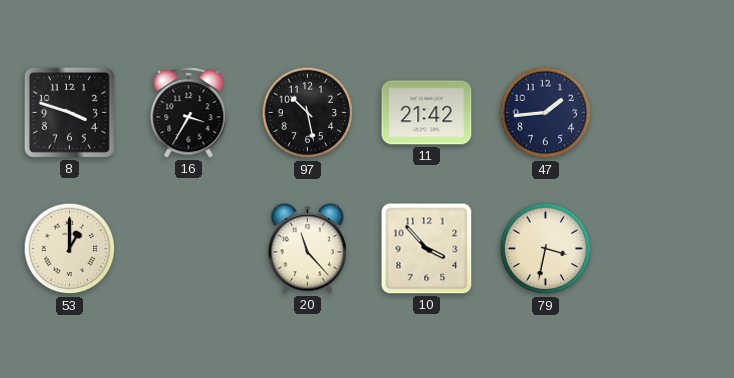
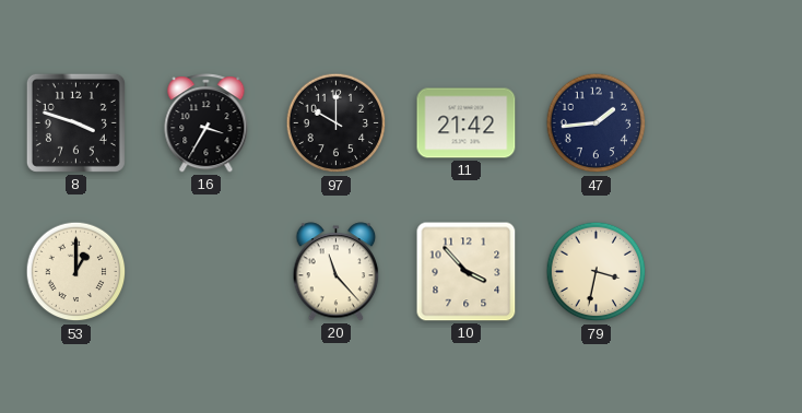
97: 10:28 -> 10:00 (337, 123)
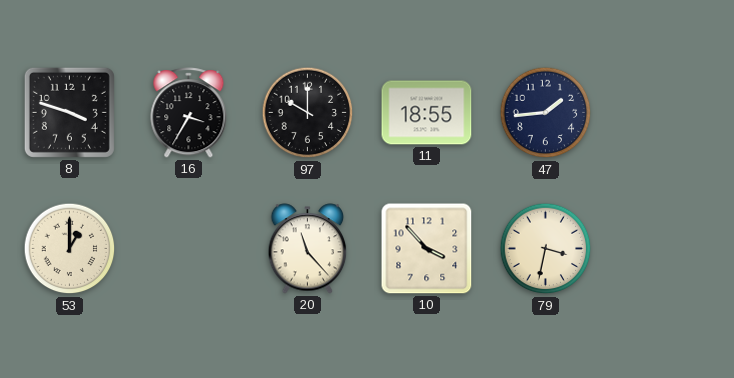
11: 21:42 -> 18:55 (427, 113)
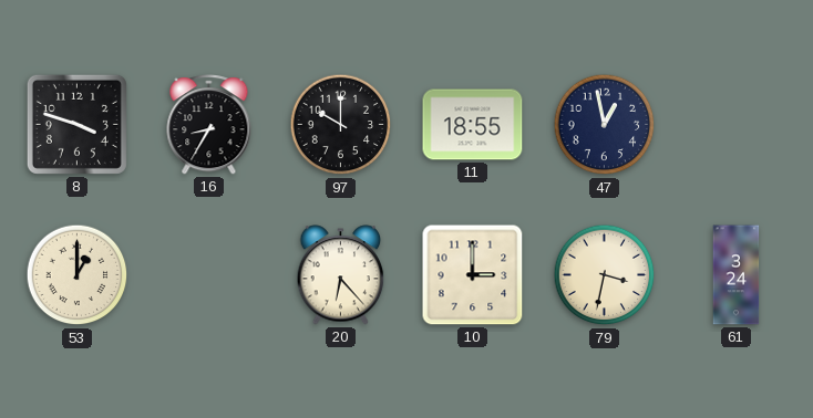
16: 3:35 -> 8:35 (209, 125)
47: 1:44 -> 12:58 (605, 125)
20: 11:23 -> 6:23 (341, 275)
10: 3:53 -> 3:00 (473, 275)
61: none -> 3:24 (737, 275)
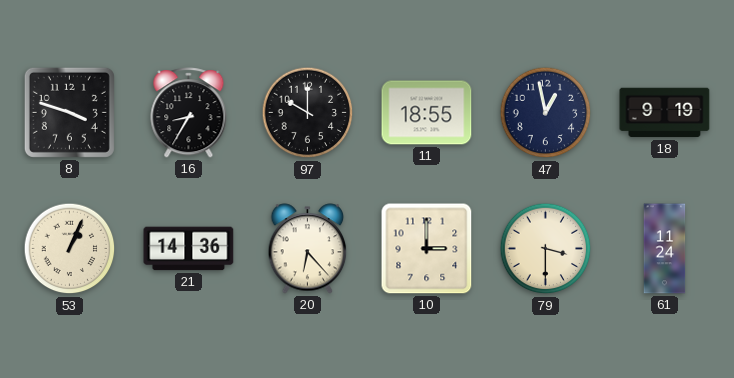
18: none -> 9:19 (665, 113)
53: 1:00 -> 1:04 (70, 249)
21: none -> 14:36 (189, 249)
79: 3:32 -> 3:30 (546, 249)
61: 3:24 -> 11:24 (665, 249)
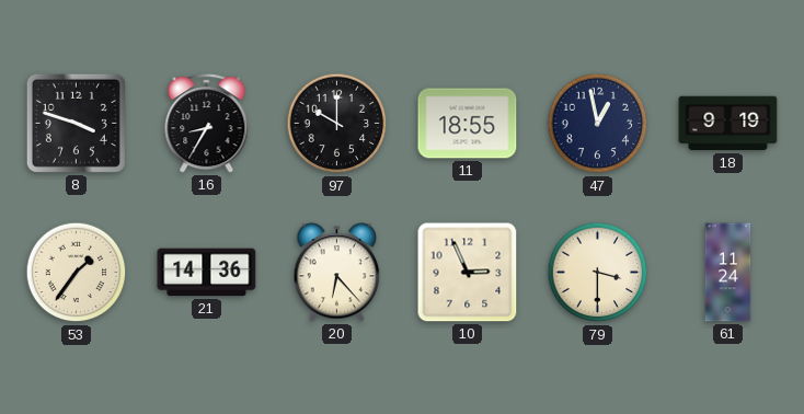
53: 1:04 -> 1:36 (77, 273)
10: 3:00 -> 2:56 (468, 273)
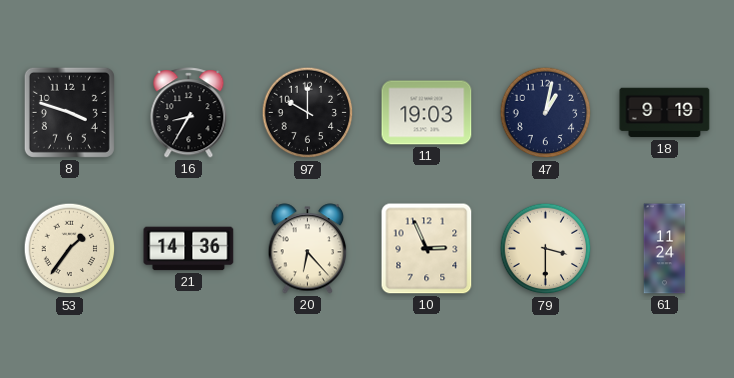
11: 18:55 -> 19:03 (427, 113)
47: 12:58 -> 1:02 (546, 113)
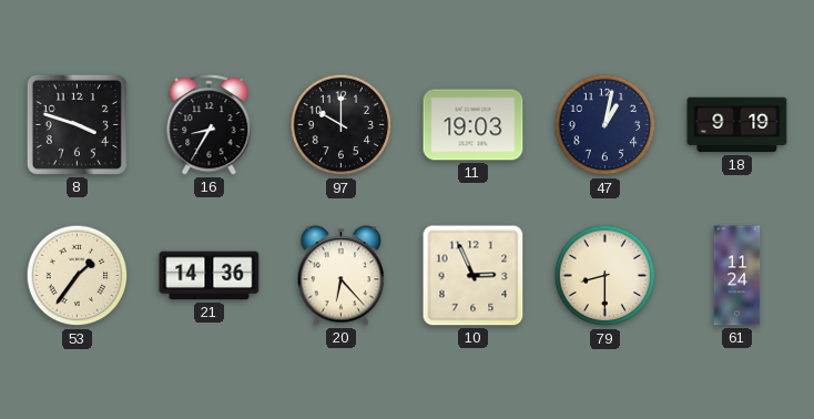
79: 3:30 -> 8:30 (606, 276)
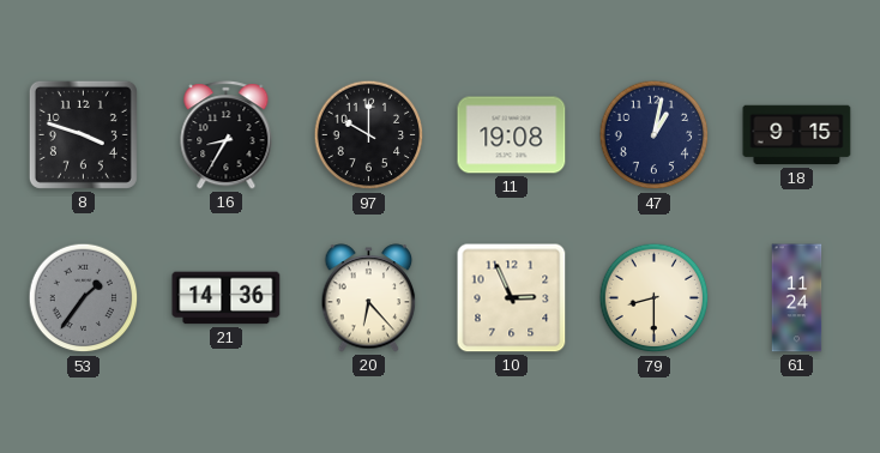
11: 19:03 -> 19:08 (512, 135)
18: 9:19 -> 9:15 (797, 135)
53 dial: cream -> grey (84, 298)
